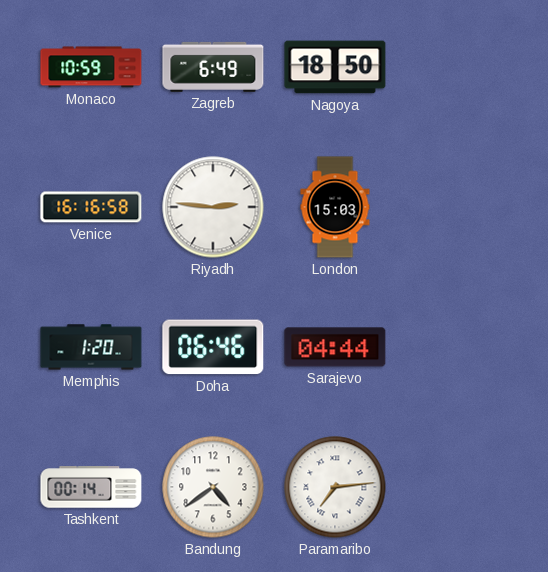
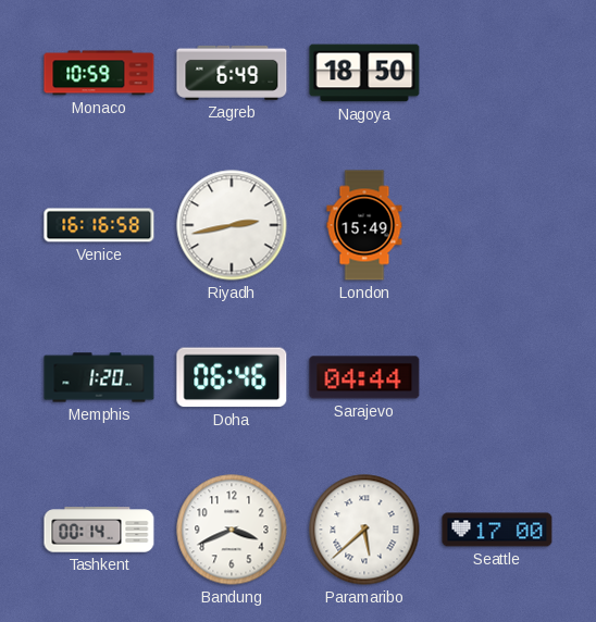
Riyadh: 2:46 -> 2:43 (232, 225)
London: 15:03 -> 15:49 (364, 225)
Bandung: 4:39 -> 3:41 (232, 530)
Paramaribo: 7:14 -> 5:38 (364, 530)
Seattle: none -> 17:00 (497, 530)
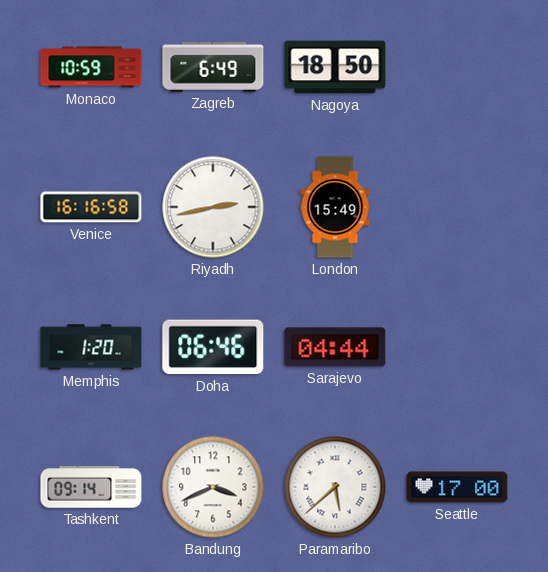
Tashkent: 00:14 -> 09:14 (91, 487)
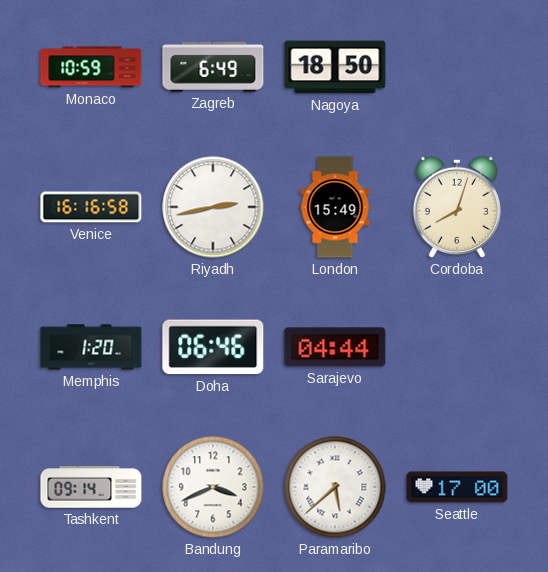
Cordoba: none -> 8:03 (457, 207)
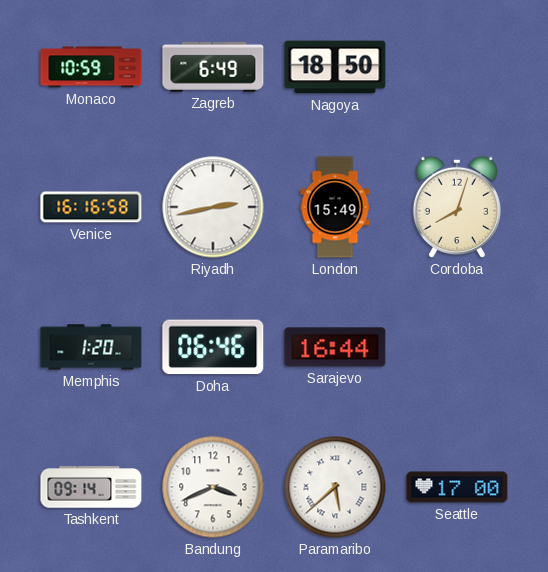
Sarajevo: 04:44 -> 16:44 (335, 347)
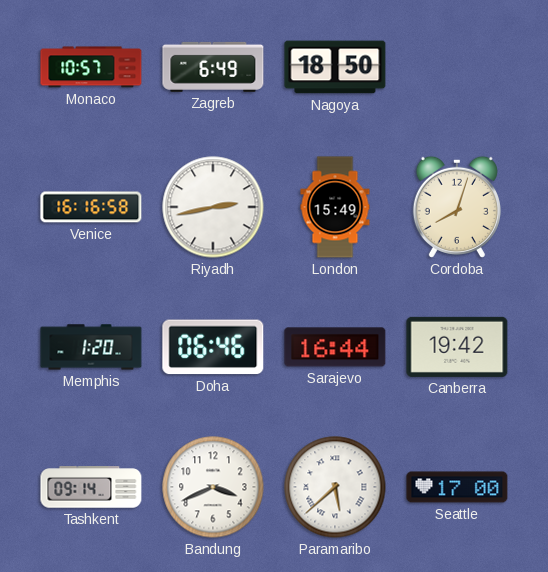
Monaco: 10:59 -> 10:57 (91, 67)
Canberra: none -> 19:42 (457, 347)
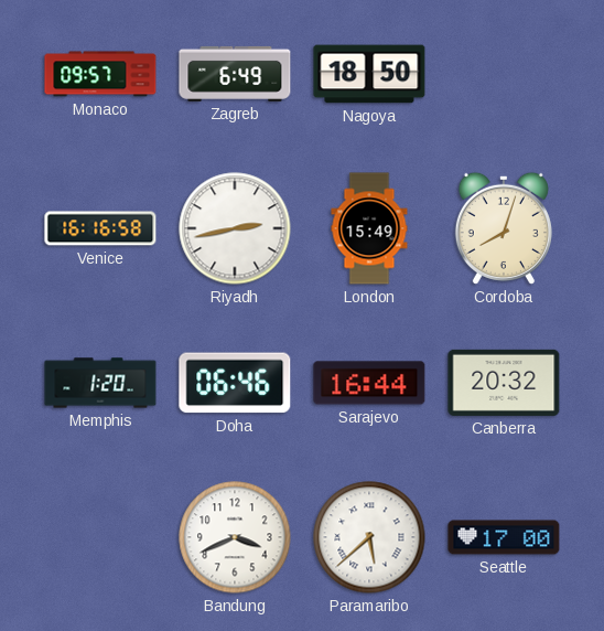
Monaco: 10:57 -> 09:57 (100, 74)
Canberra: 19:42 -> 20:32 (504, 383)
Tashkent: 09:14 -> none (91, 487)
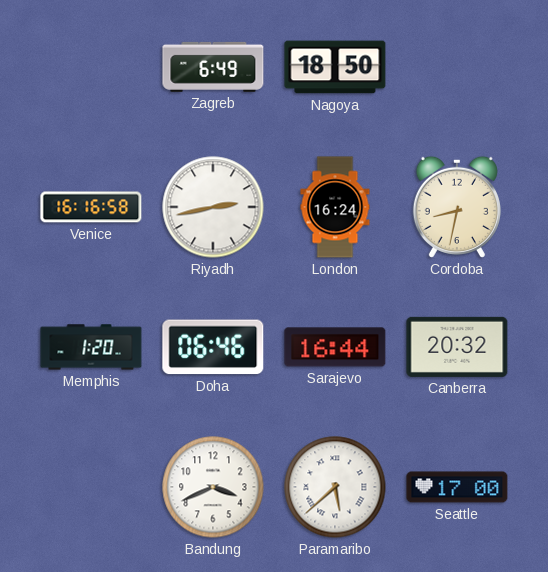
Monaco: 09:57 -> none (100, 74)
London: 15:49 -> 16:24 (335, 207)
Cordoba: 8:03 -> 8:32 (457, 207)
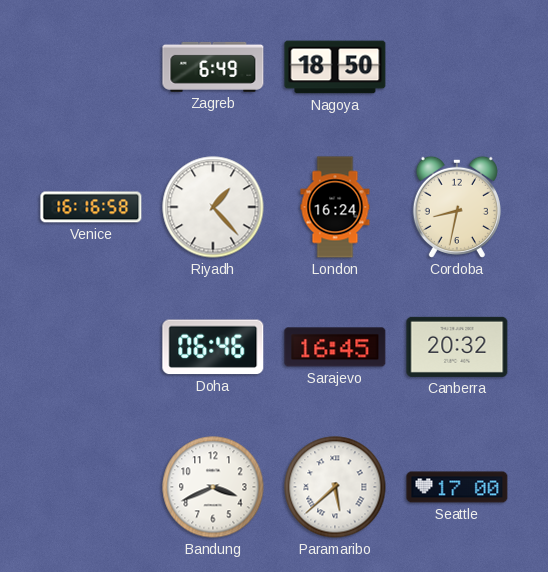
Riyadh: 2:43 -> 1:23 (213, 207)
Memphis: 1:20 -> none (91, 347)
Sarajevo: 16:44 -> 16:45 (335, 347)
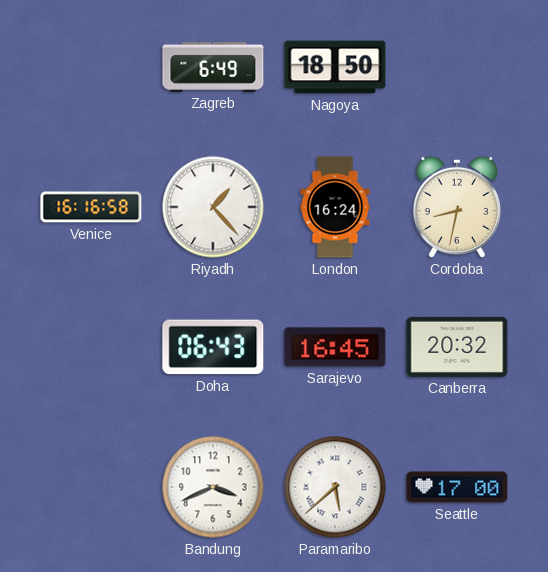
Doha: 06:46 -> 06:43 (213, 347)
